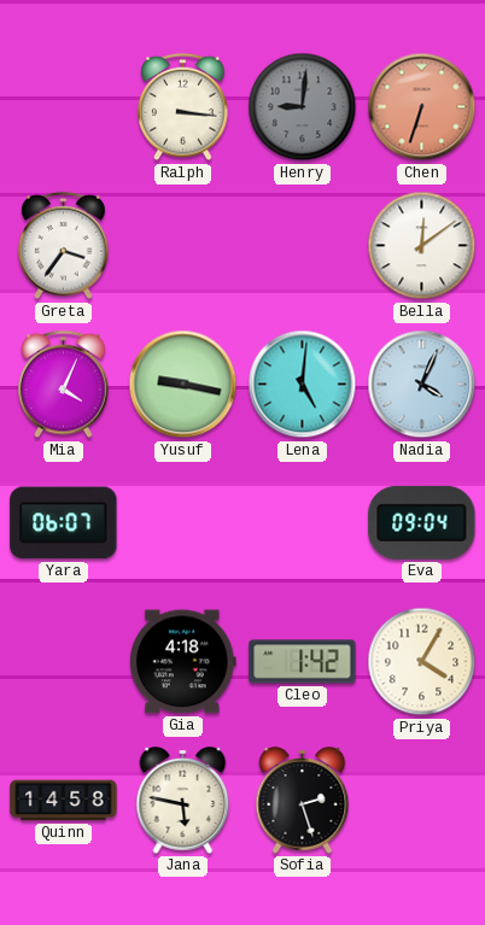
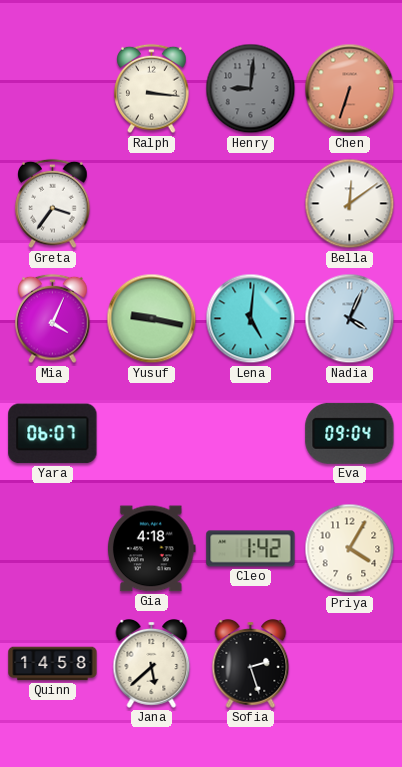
Jana: 5:47 -> 5:38 (152, 664)
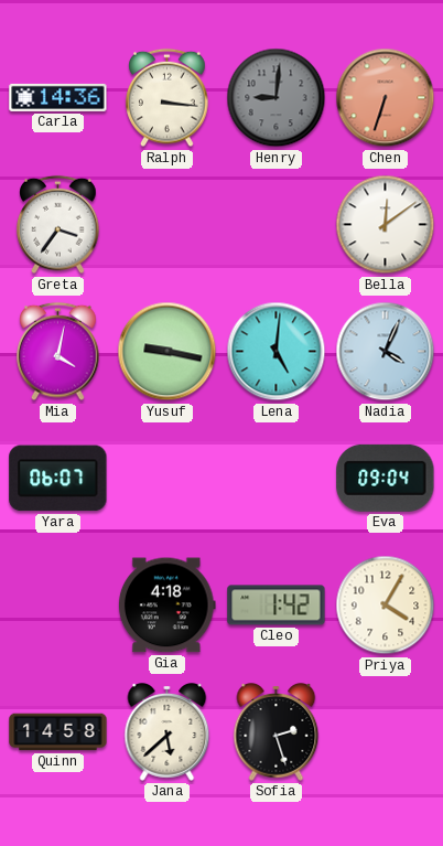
Carla: none -> 14:36 (58, 97)
Mia: 4:04 -> 4:02 (58, 352)
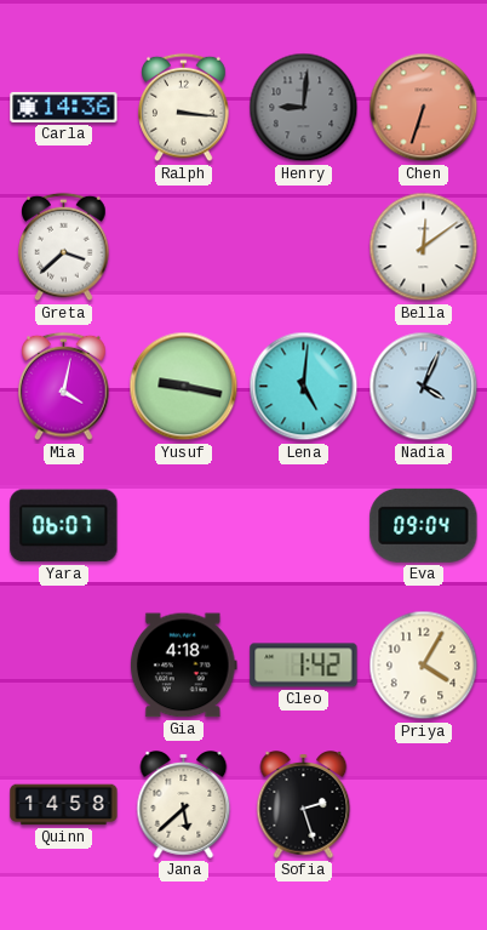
Greta: 3:36 -> 3:38 (64, 247)
